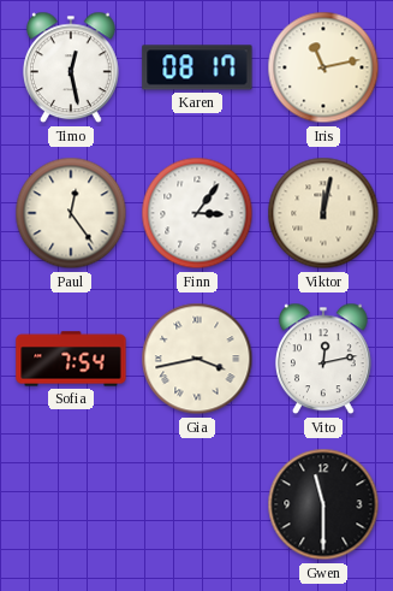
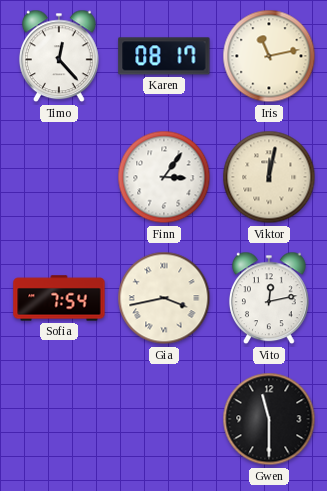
Timo: 12:28 -> 12:23 (59, 56)
Paul: 12:24 -> none (71, 213)
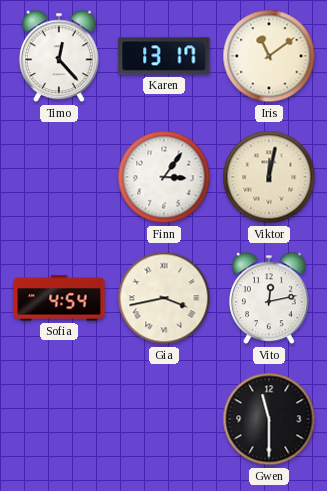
Karen: 08:17 -> 13:17 (164, 56)
Iris: 11:13 -> 11:09 (269, 56)
Sofia: 7:54 -> 4:54 (59, 298)
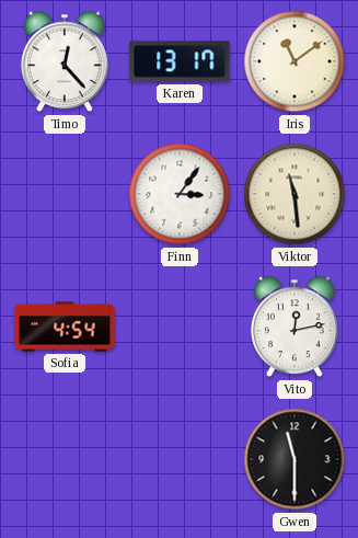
Viktor: 12:02 -> 11:29 (295, 194)
Gia: 3:43 -> none (164, 298)
